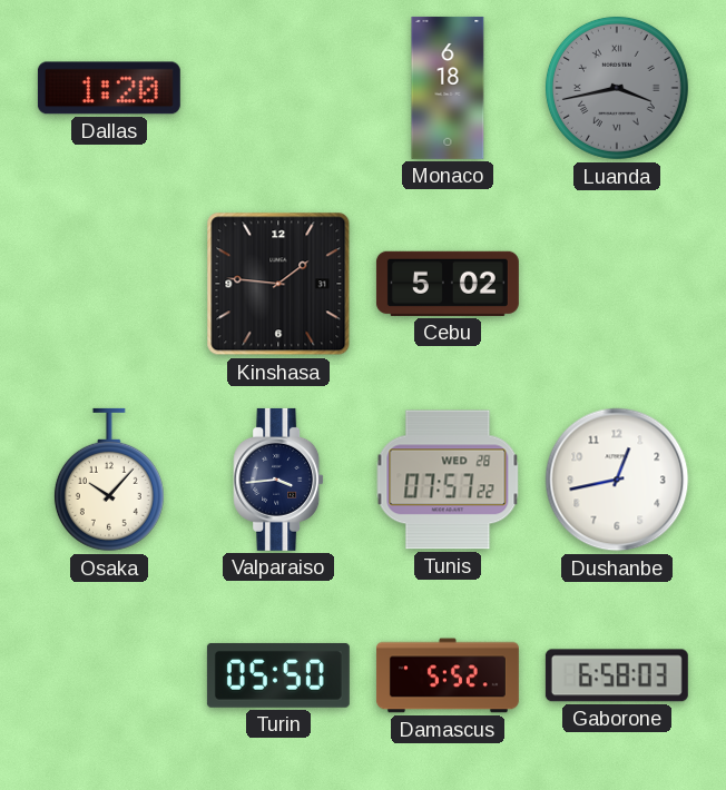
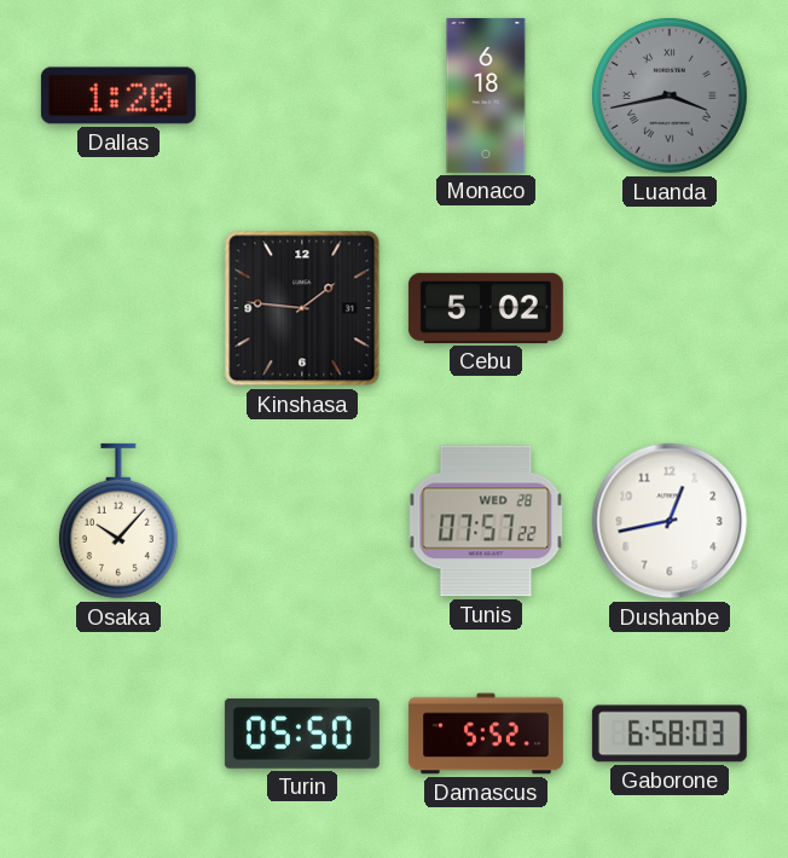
Valparaiso: 3:44 -> none (278, 480)
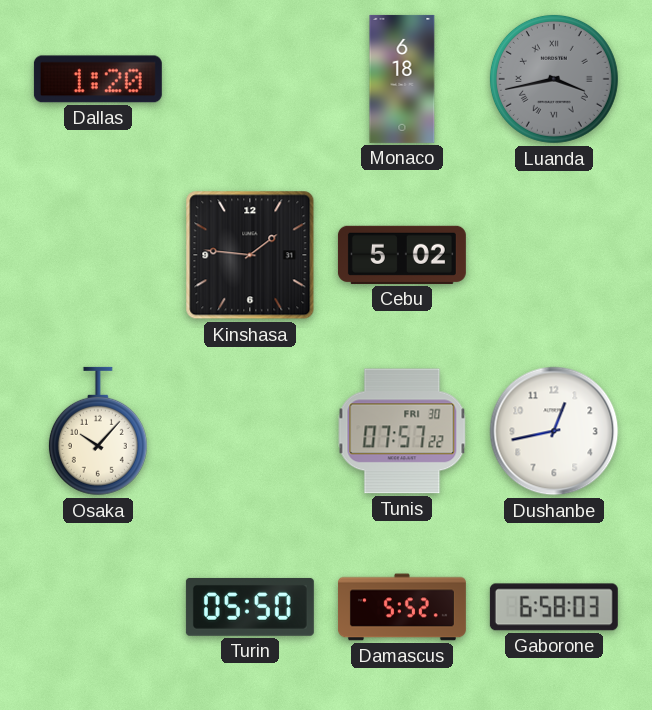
Tunis date: WED 28 -> FRI 30 (402, 431)
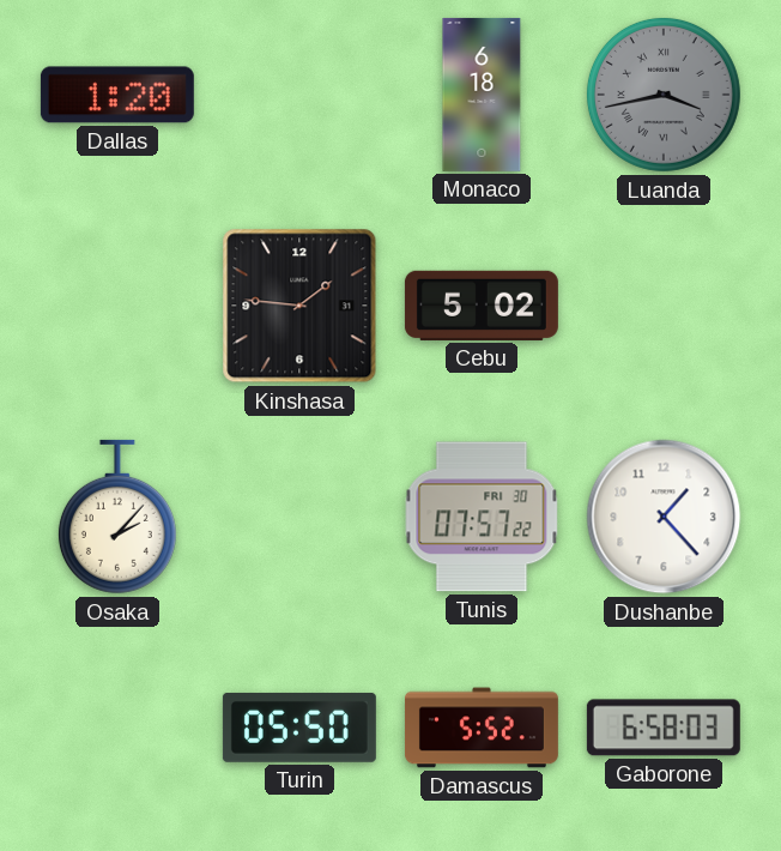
Osaka: 10:07 -> 2:07 (117, 517)
Dushanbe: 12:43 -> 1:23 (664, 517)
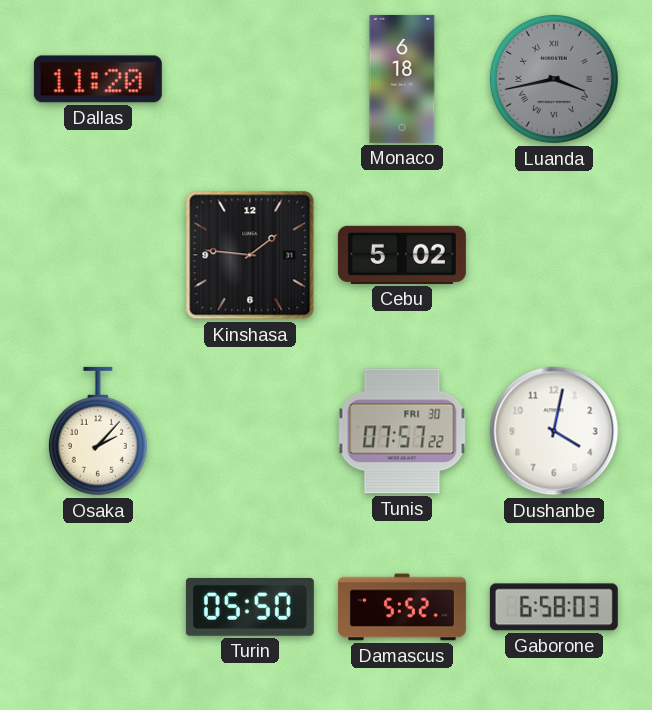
Dallas: 1:20 -> 11:20 (98, 79)
Dushanbe: 1:23 -> 4:02 (554, 431)
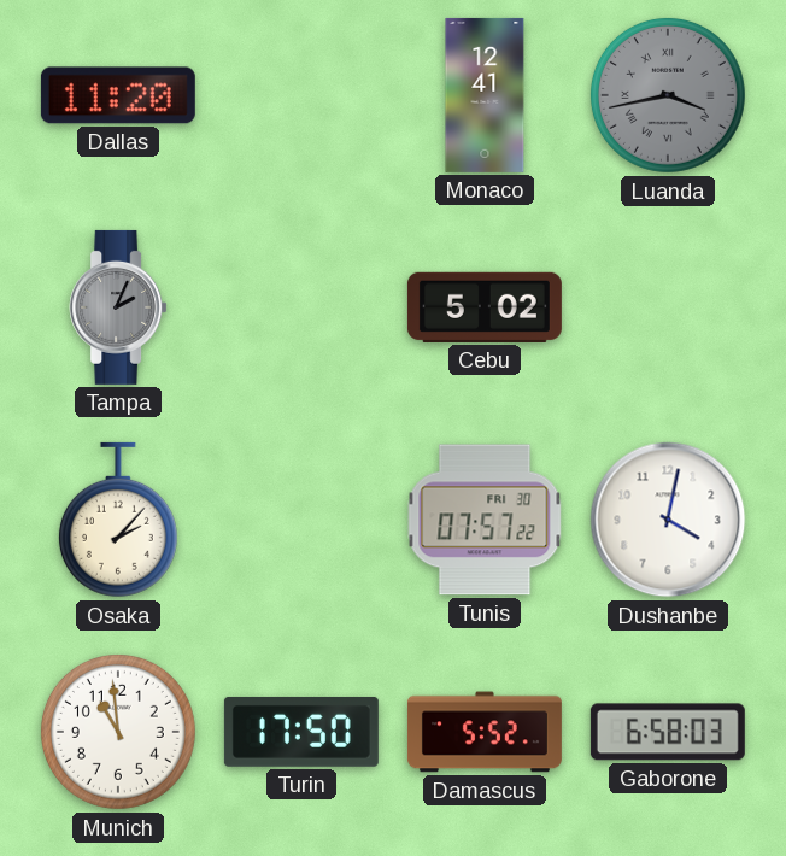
Monaco: 6:18 -> 12:41 (485, 95)
Tampa: none -> 2:04 (118, 307)
Kinshasa: 1:46 -> none (250, 255)
Munich: none -> 10:59 (118, 732)
Turin: 05:50 -> 17:50 (301, 732)
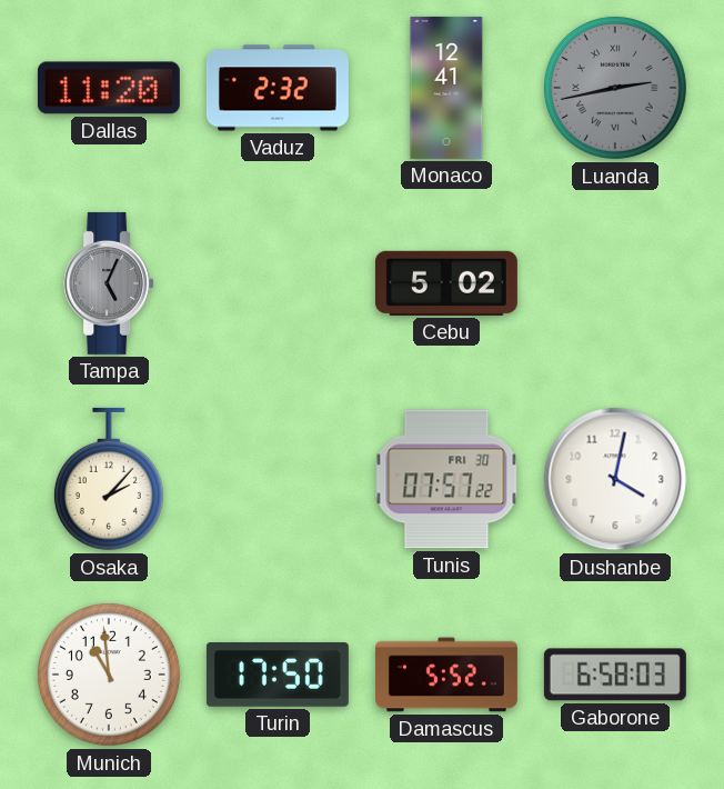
Vaduz: none -> 2:32 (278, 88)
Luanda: 3:43 -> 2:43 (615, 88)
Tampa: 2:04 -> 5:04 (109, 283)
